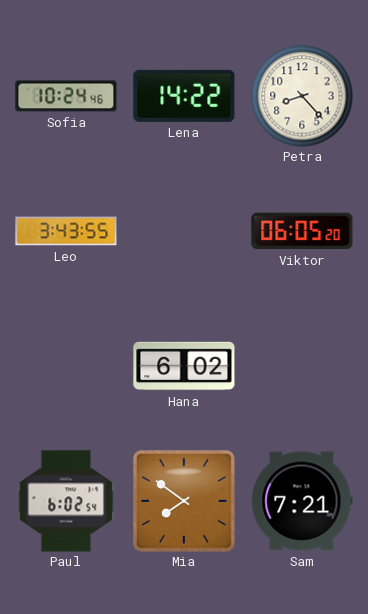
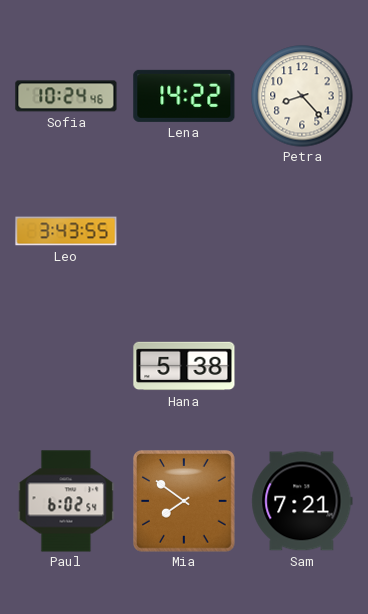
Viktor: 06:05 -> none (302, 231)
Hana: 6:02 -> 5:38 (184, 366)
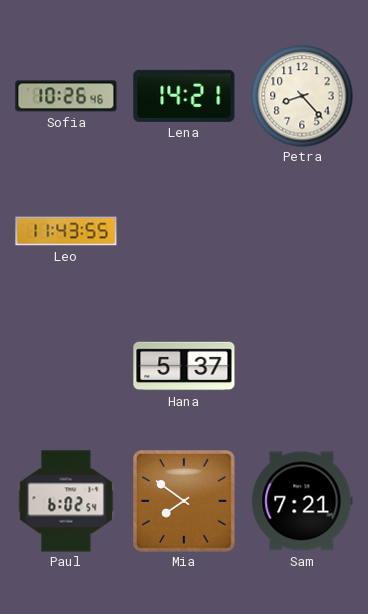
Sofia: 10:24 -> 10:26 (66, 96)
Lena: 14:22 -> 14:21 (184, 96)
Leo: 3:43 -> 11:43 (66, 231)
Hana: 5:38 -> 5:37 (184, 366)
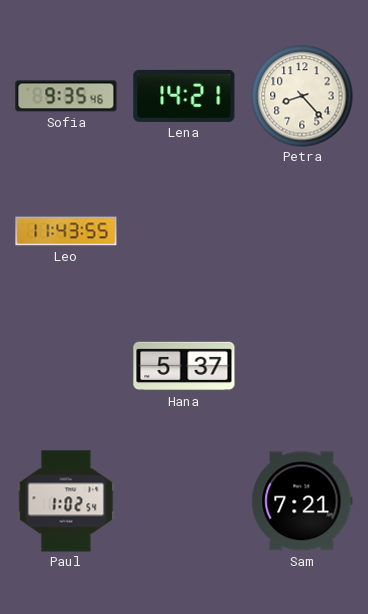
Sofia: 10:26 -> 9:35 (66, 96)
Paul: 6:02 -> 1:02 (66, 501)
Mia: 7:51 -> none (185, 502)
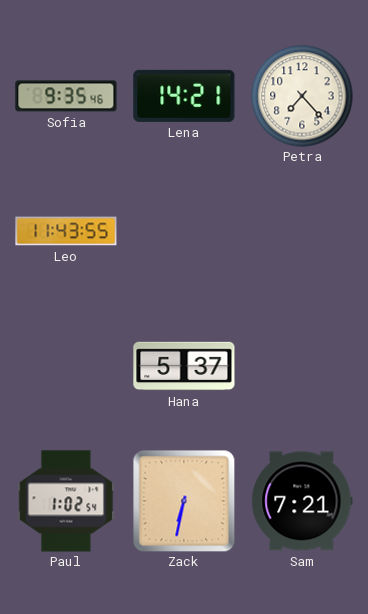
Petra: 8:23 -> 7:23 (302, 96)
Zack: none -> 6:32 (184, 501)
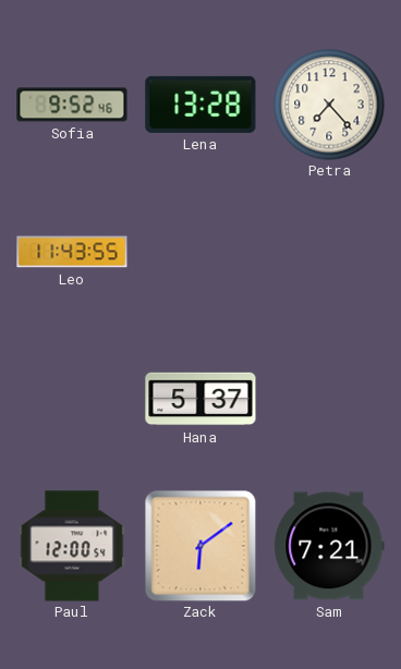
Sofia: 9:35 -> 9:52 (72, 105)
Lena: 14:21 -> 13:28 (200, 105)
Paul: 1:02 -> 12:00 (72, 546)
Zack: 6:32 -> 6:09 (200, 546)
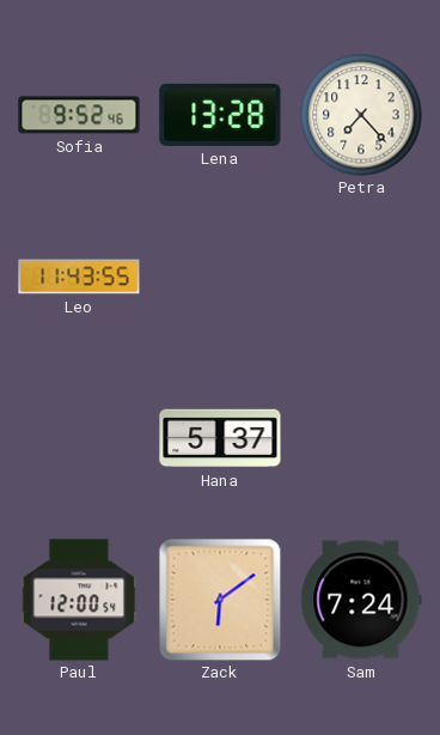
Sam: 7:21 -> 7:24 (361, 600)
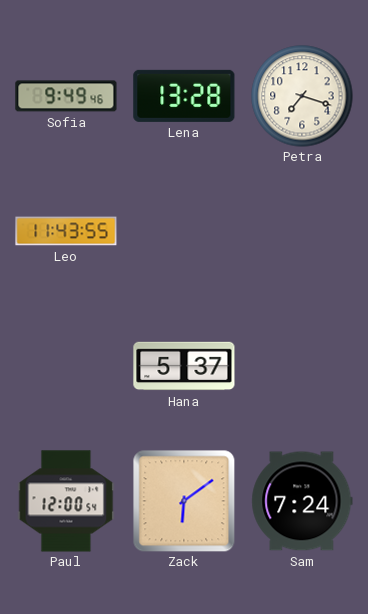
Sofia: 9:52 -> 9:49 (66, 96)
Petra: 7:23 -> 7:18 (302, 96)
